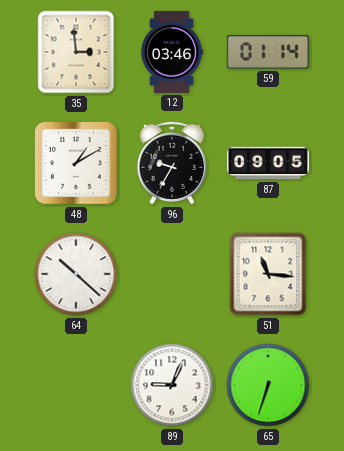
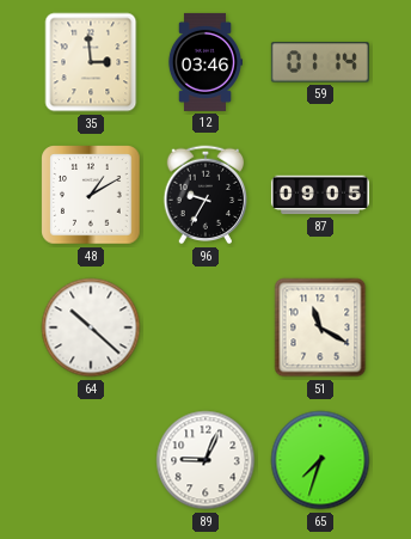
51: 11:16 -> 11:20 (320, 327)
65: 6:33 -> 7:33 (320, 460)
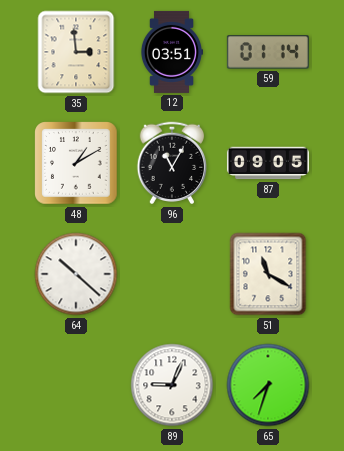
12: 03:46 -> 03:51 (171, 52)
96: 9:35 -> 11:05 (172, 163)
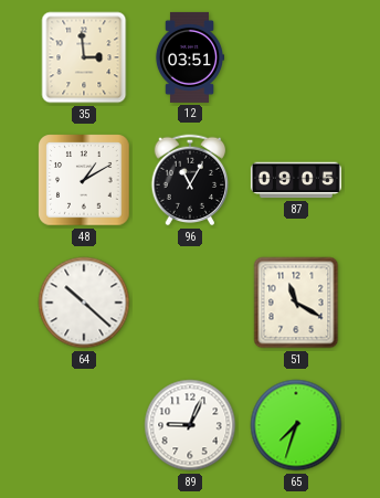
59: 01:14 -> none (268, 52)
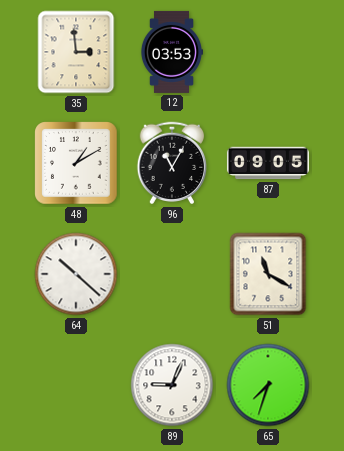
12: 03:51 -> 03:53 (171, 52)
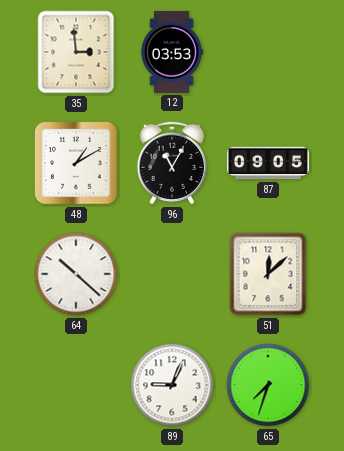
51: 11:20 -> 12:08 (268, 274)
